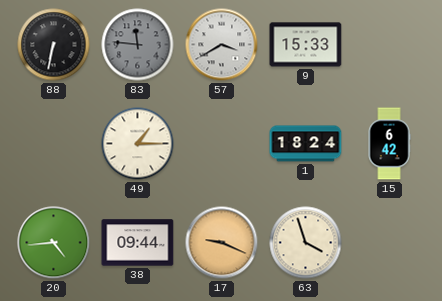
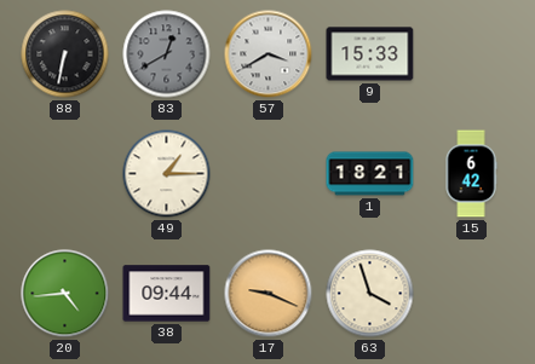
83: 11:46 -> 12:40 (167, 54)
1: 18:24 -> 18:21 (370, 174)
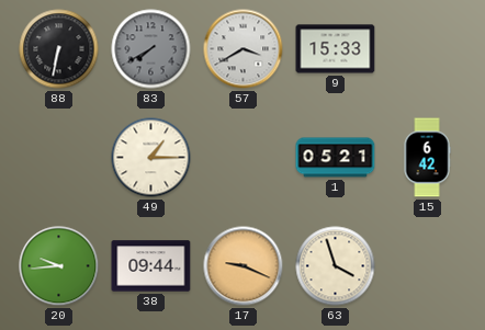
83: 12:40 -> 7:40 (151, 49)
1: 18:21 -> 05:21 (336, 158)
20: 4:44 -> 9:44 (59, 266)
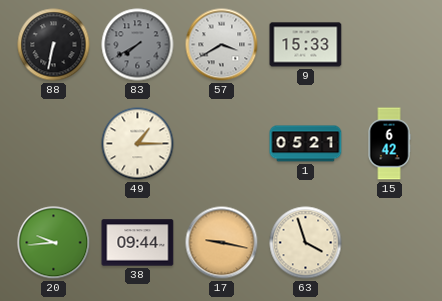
17: 9:19 -> 9:17 (222, 243)
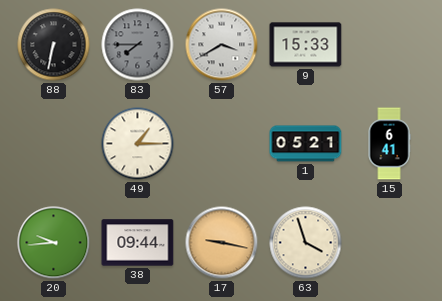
83: 7:40 -> 7:45 (138, 45)
15: 6:42 -> 6:41 (389, 144)
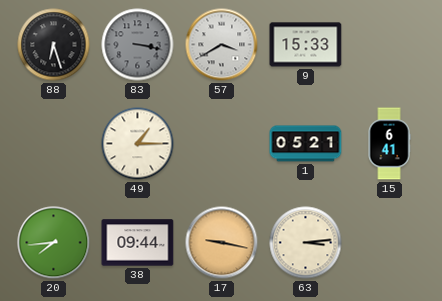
88: 6:32 -> 6:27 (54, 45)
83: 7:45 -> 3:17 (138, 45)
20: 9:44 -> 7:44 (54, 243)
63: 3:57 -> 3:14 (306, 243)
